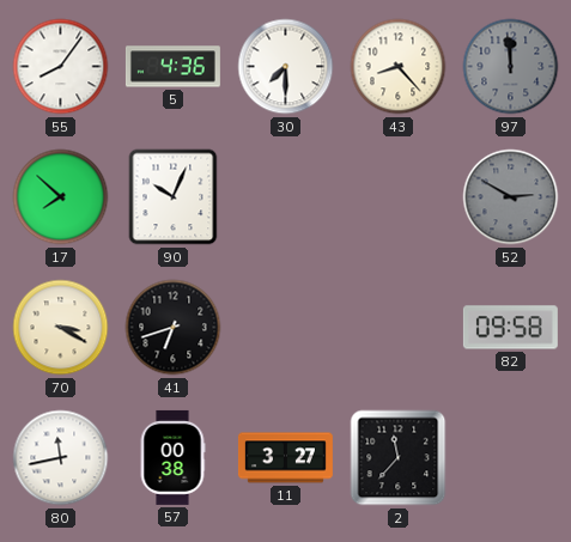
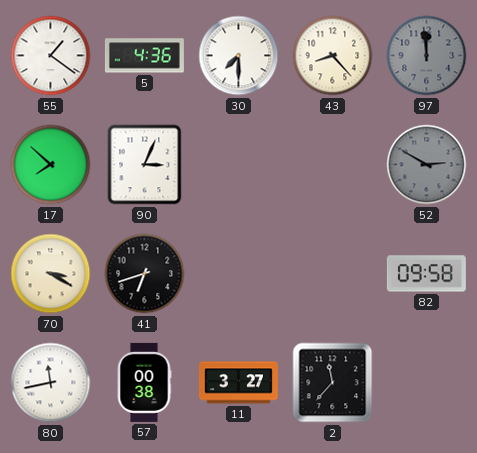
55: 8:06 -> 1:21 (51, 56)
90: 10:04 -> 3:04 (145, 165)
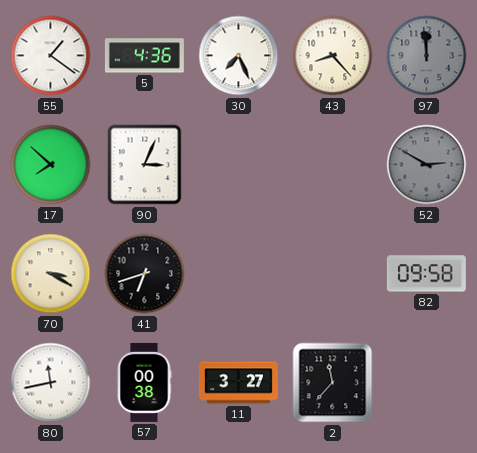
30: 7:30 -> 7:26 (239, 56)
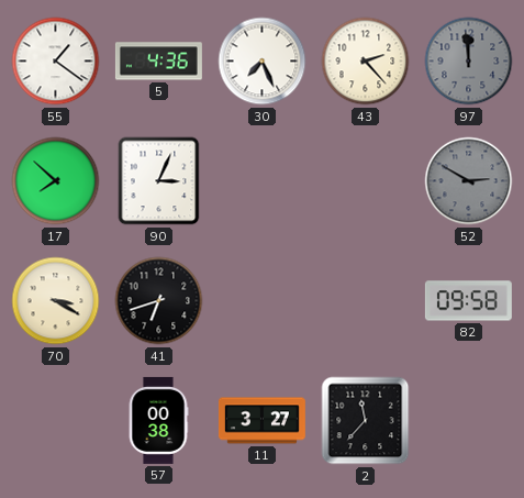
43: 8:23 -> 2:23 (366, 62)
80: 11:43 -> none (51, 383)
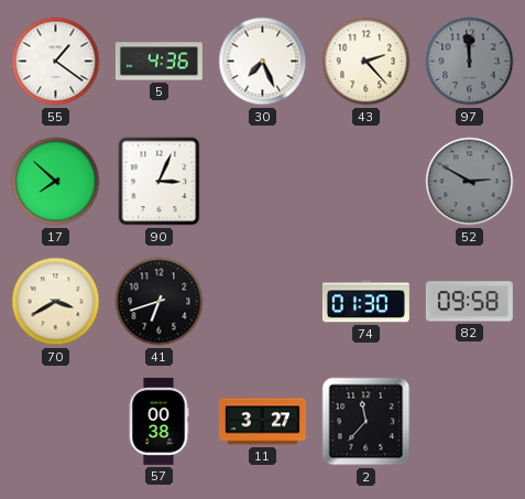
70: 3:20 -> 3:40 (56, 302)
74: none -> 01:30 (365, 302)
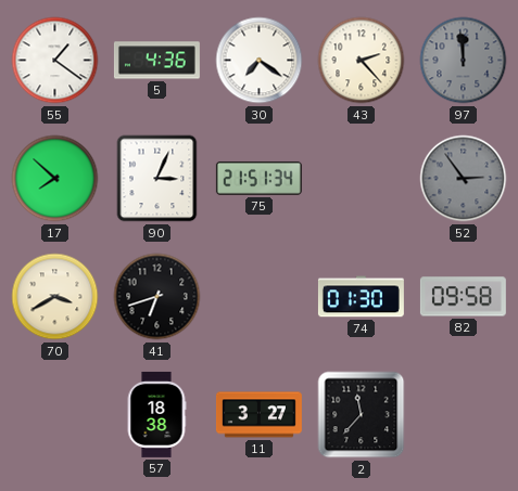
30: 7:26 -> 7:21 (260, 61)
75: none -> 21:51 (258, 178)
52: 2:50 -> 2:54 (464, 179)
57: 00:38 -> 18:38 (156, 414)
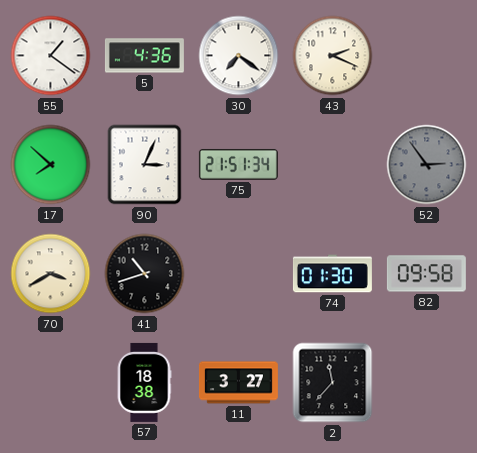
43: 2:23 -> 2:19 (333, 56)
97: 11:59 -> none (464, 61)
41: 6:42 -> 10:42 (145, 274)
